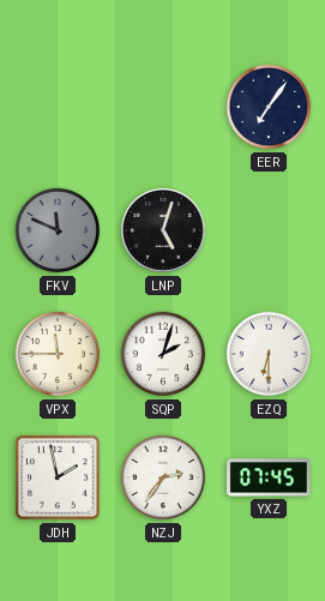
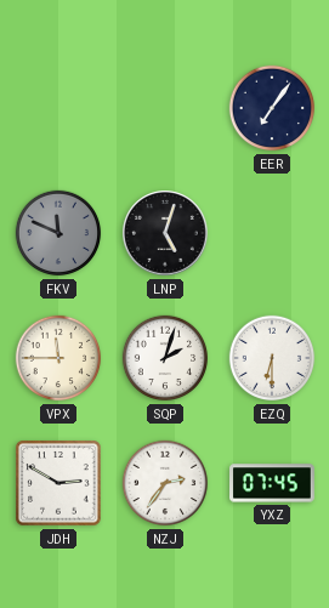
JDH: 1:58 -> 2:50 (58, 483)
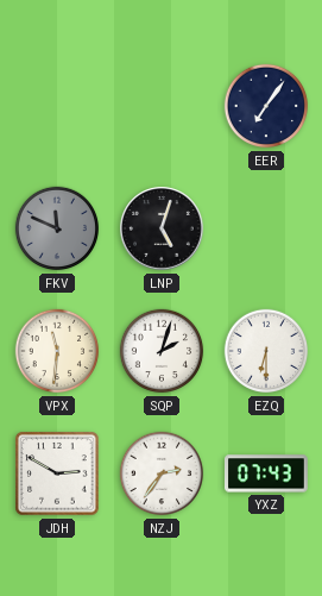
VPX: 11:45 -> 11:31 (57, 351)
YXZ: 07:45 -> 07:43 (267, 473)
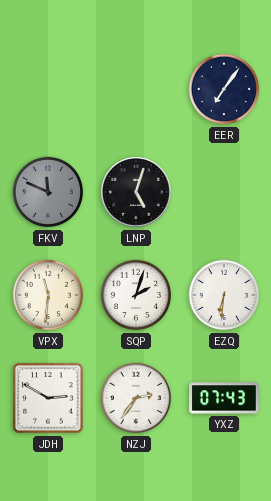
EZQ: 6:30 -> 6:31 (224, 295)
